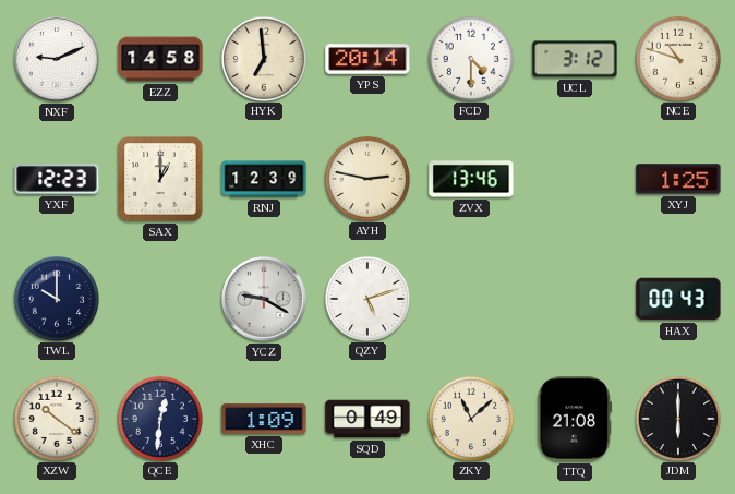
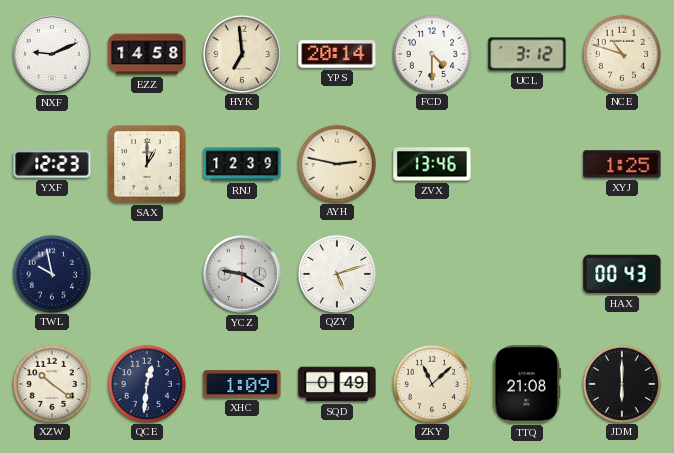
TWL: 10:00 -> 9:58 (51, 273)
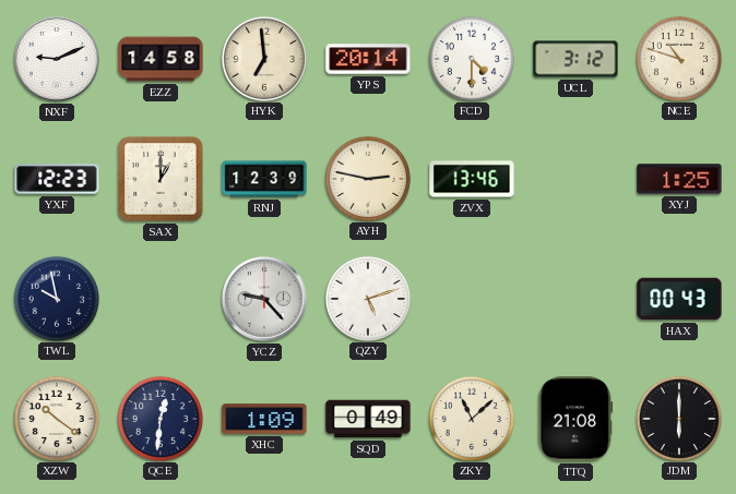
YCZ: 9:20 -> 9:23 (264, 299)
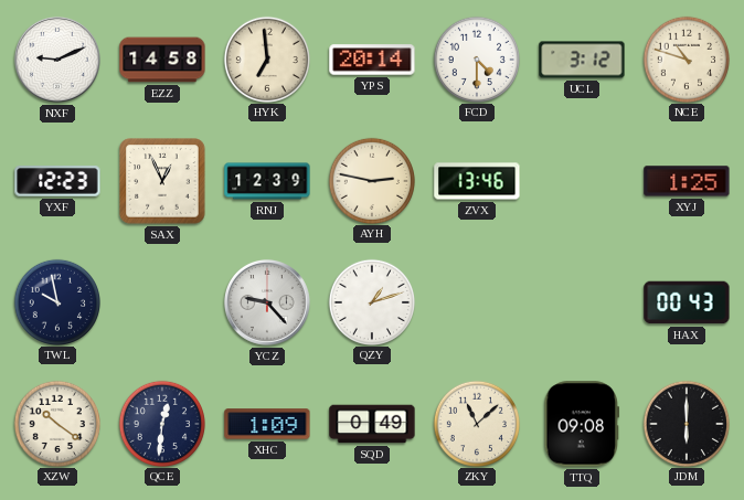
SAX: 1:00 -> 12:56 (162, 181)
QZY: 5:12 -> 1:12 (371, 301)
TTQ: 21:08 -> 09:08 (582, 424)
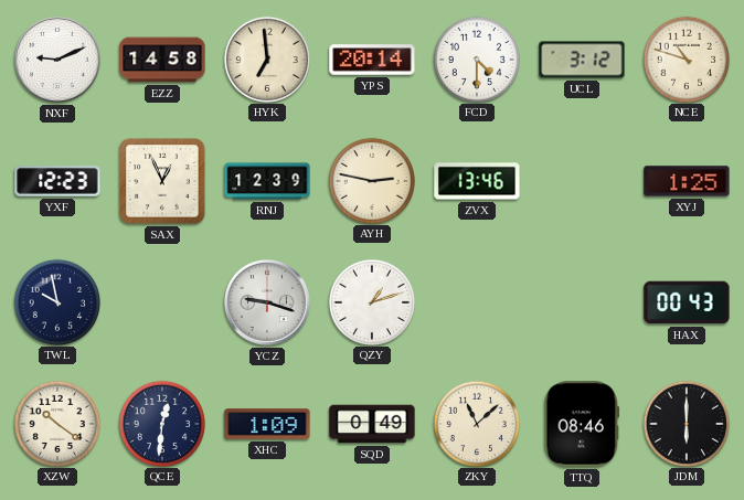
YCZ: 9:23 -> 9:18 (267, 302)
TTQ: 09:08 -> 08:46 (582, 424)
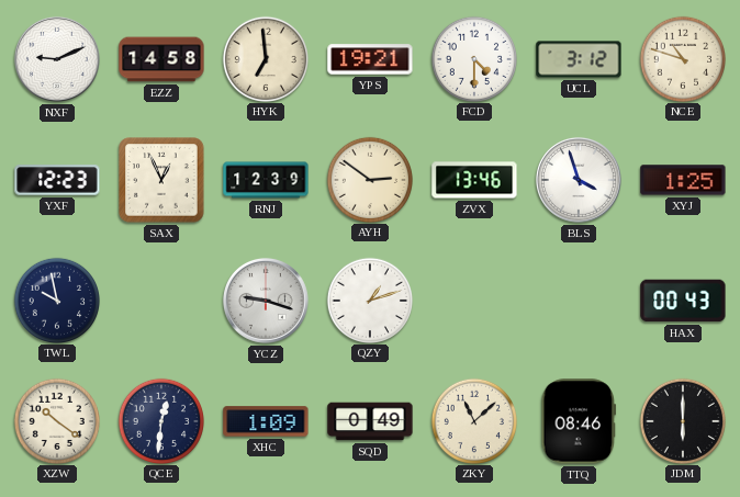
YPS: 20:14 -> 19:21 (370, 59)
AYH: 2:47 -> 2:51 (369, 179)
BLS: none -> 3:57 (579, 180)
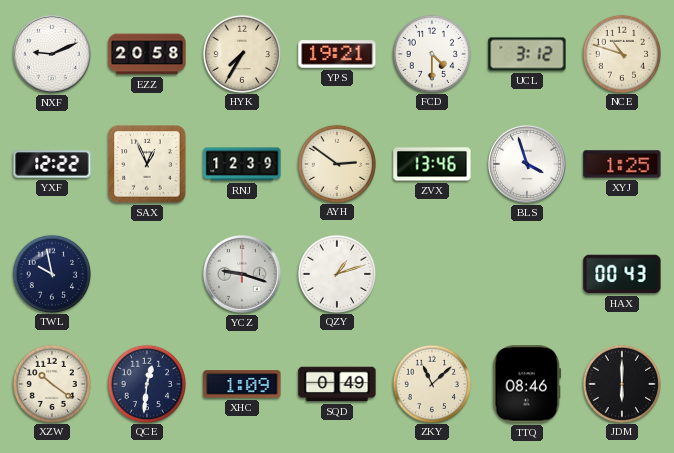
EZZ: 14:58 -> 20:58 (147, 54)
HYK: 6:59 -> 7:35 (241, 53)
YXF: 12:23 -> 12:22 (52, 164)
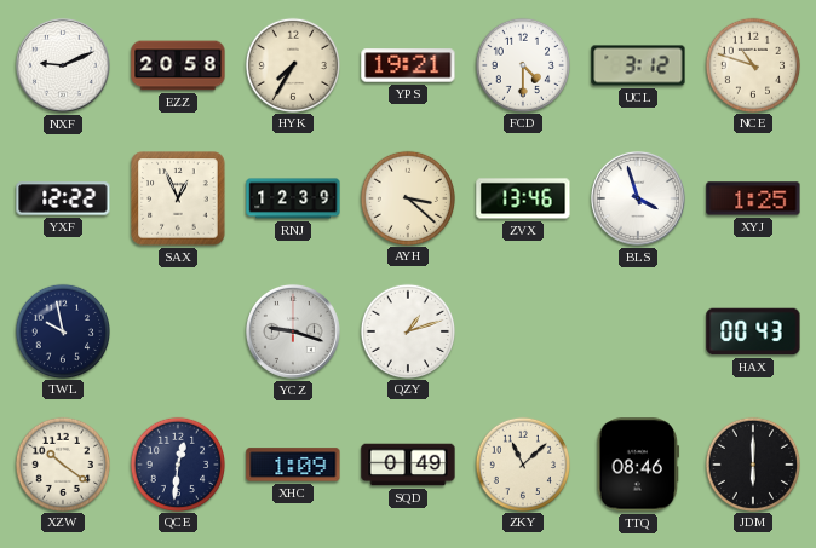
AYH: 2:51 -> 3:22 (407, 197)
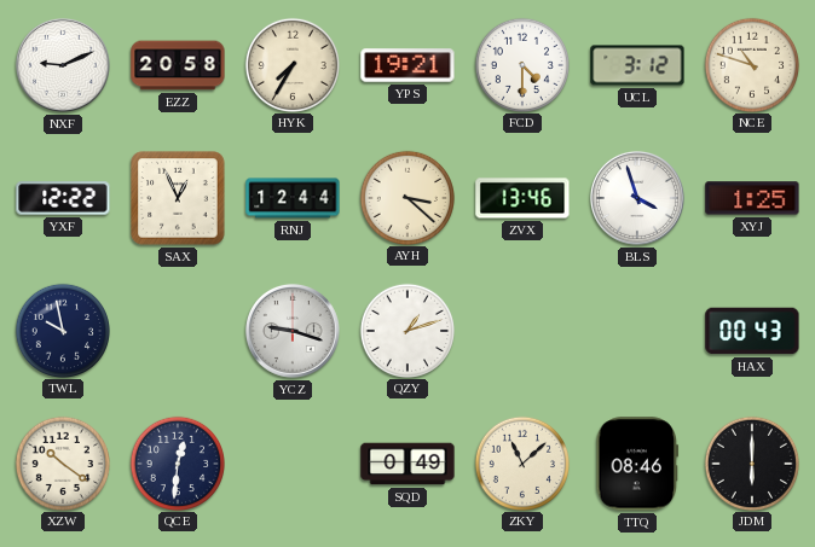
RNJ: 12:39 -> 12:44 (293, 198)
XHC: 1:09 -> none (293, 465)
